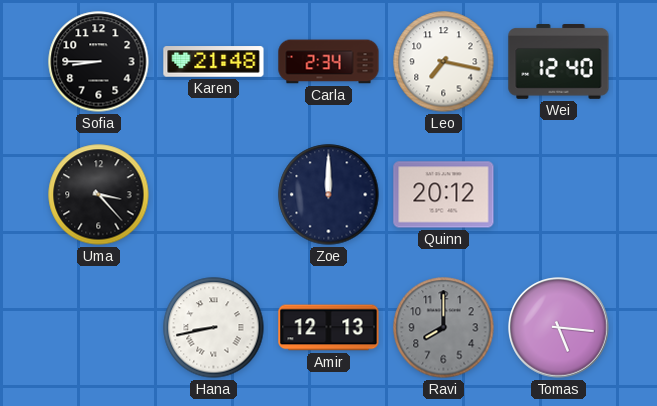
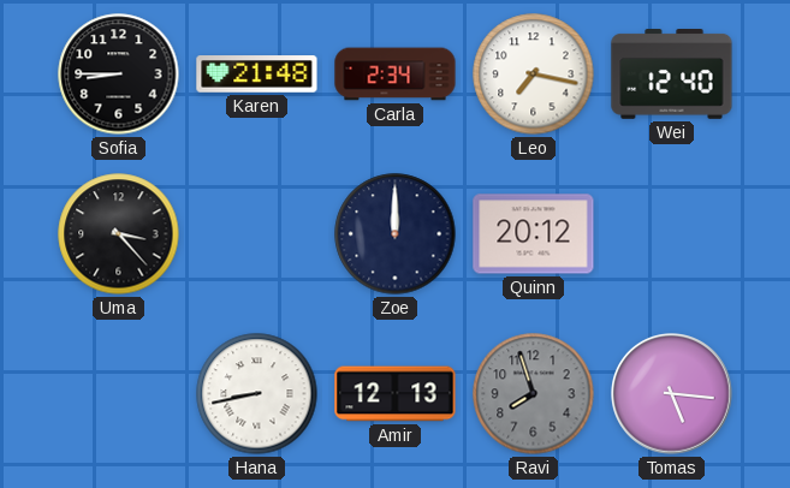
Ravi: 8:00 -> 7:57 (534, 394)
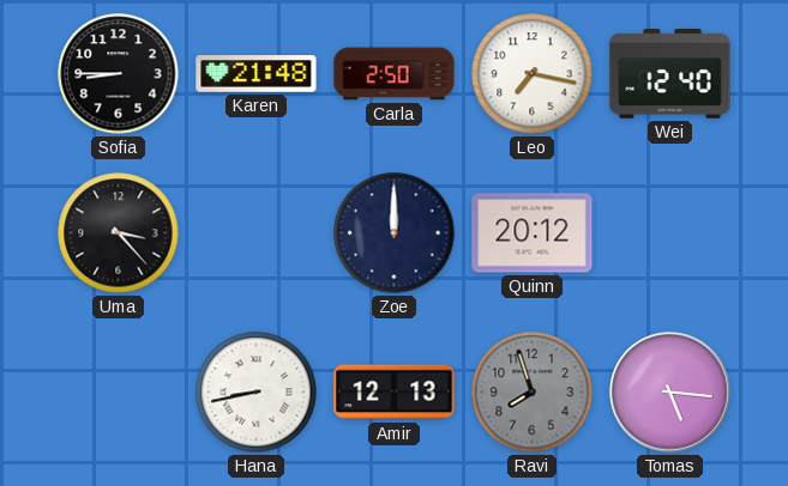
Carla: 2:34 -> 2:50 (395, 74)
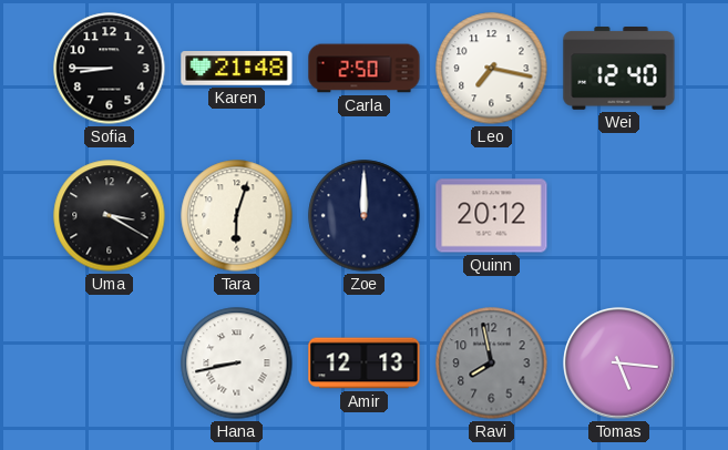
Uma: 3:23 -> 3:20 (110, 216)
Tara: none -> 6:03 (237, 216)
Ravi: 7:57 -> 7:58 (492, 364)
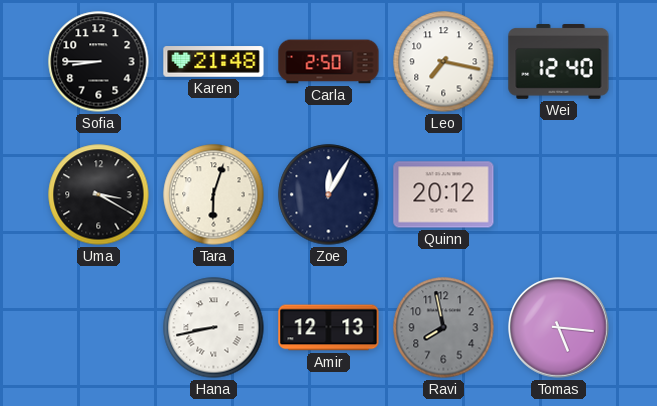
Zoe: 12:00 -> 12:05 (329, 195)
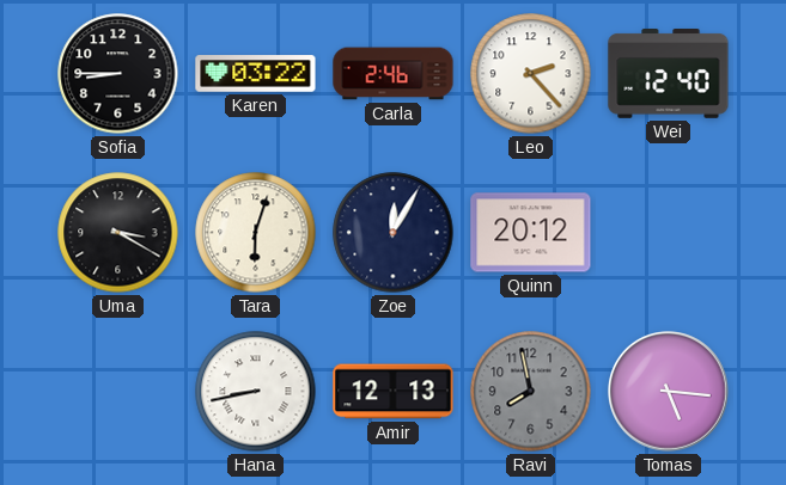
Karen: 21:48 -> 03:22 (256, 74)
Carla: 2:50 -> 2:46 (394, 74)
Leo: 7:17 -> 2:23 (531, 74)
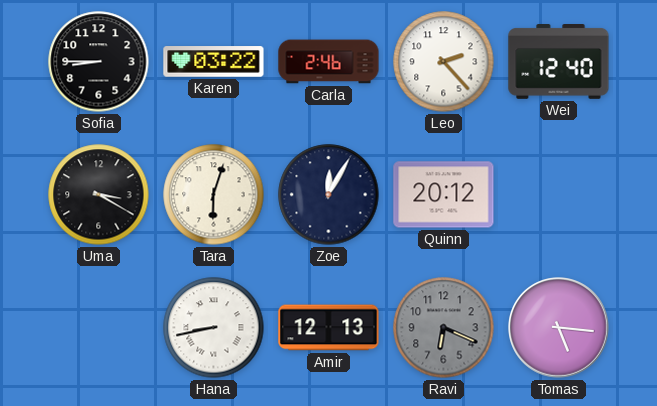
Ravi: 7:58 -> 6:19 (444, 328)
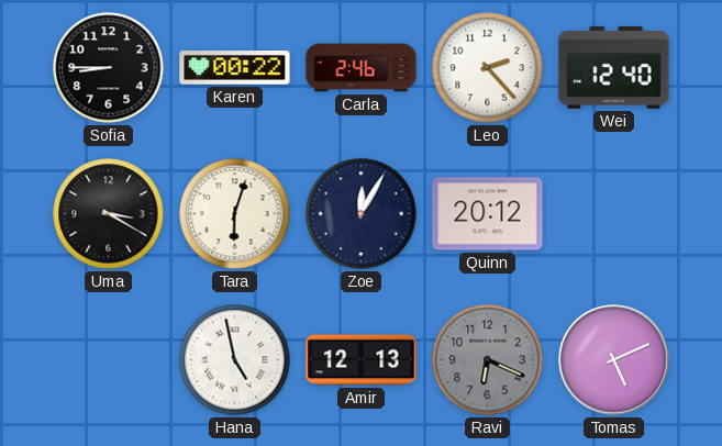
Karen: 03:22 -> 00:22 (235, 68)
Hana: 8:43 -> 4:58 (235, 360)
Tomas: 5:16 -> 5:11 (614, 360)
